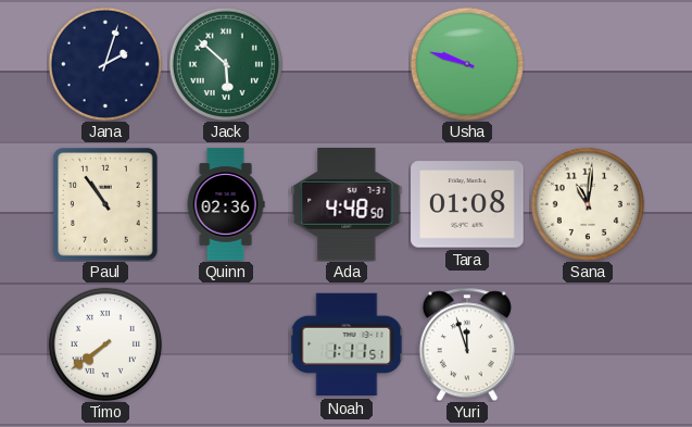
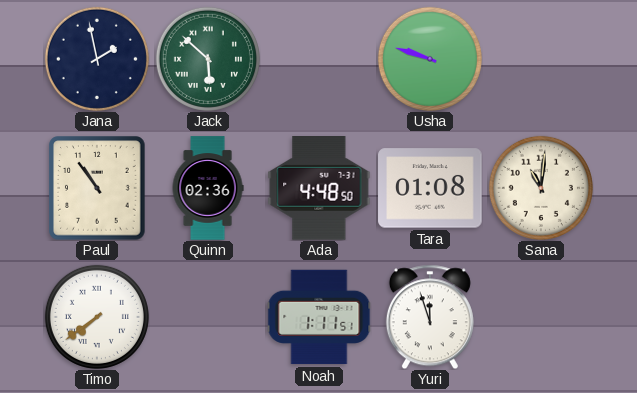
Jana: 2:03 -> 1:58 (97, 59)
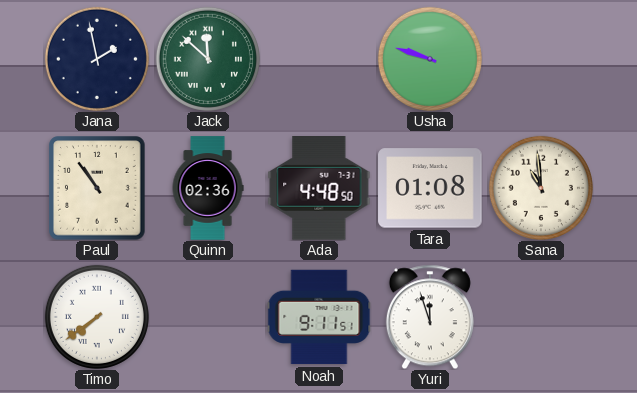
Jack: 5:52 -> 11:52 (208, 59)
Sana: 11:01 -> 10:59 (541, 188)
Noah: 1:11 -> 9:11 (319, 317)
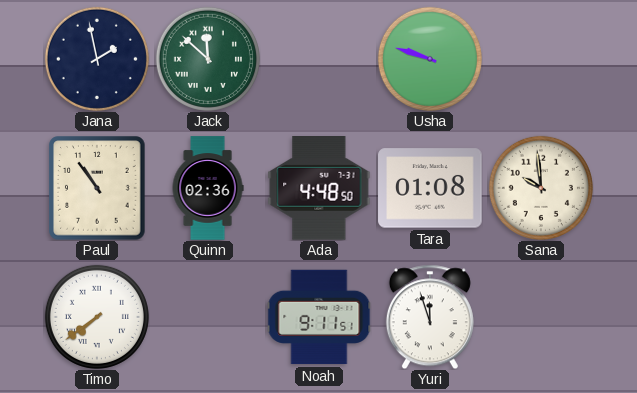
Sana: 10:59 -> 9:59 (541, 188)
